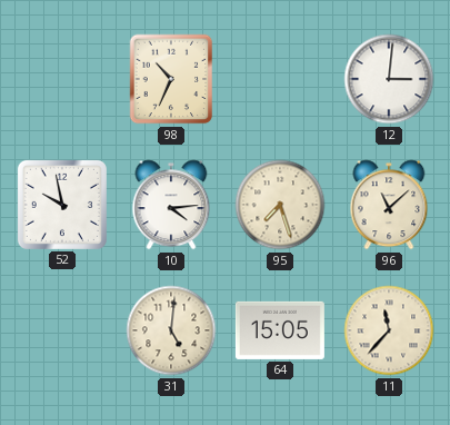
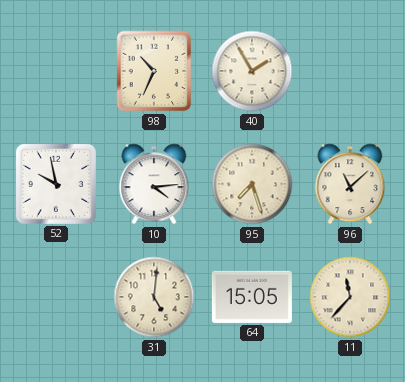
40: none -> 1:55 (252, 71)
12: 3:01 -> none (389, 79)
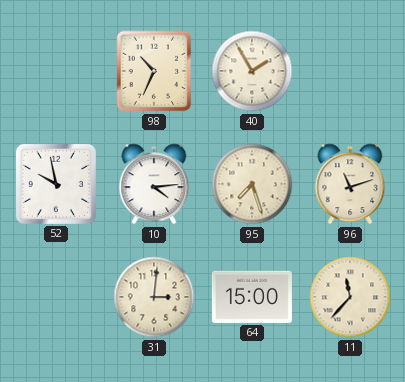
96: 11:08 -> 11:12 (350, 184)
31: 5:01 -> 3:01 (154, 297)
64: 15:05 -> 15:00 (252, 297)
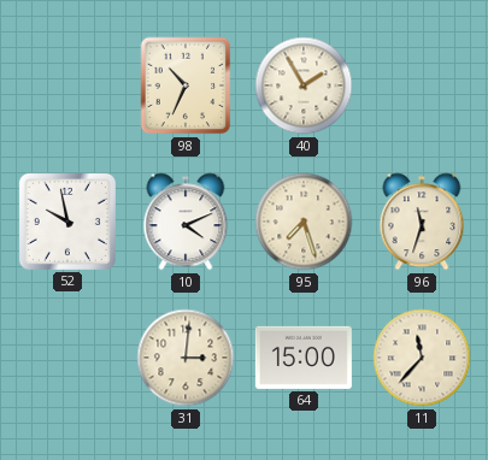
10: 4:14 -> 4:11 (186, 222)
96: 11:12 -> 11:33 (422, 222)
